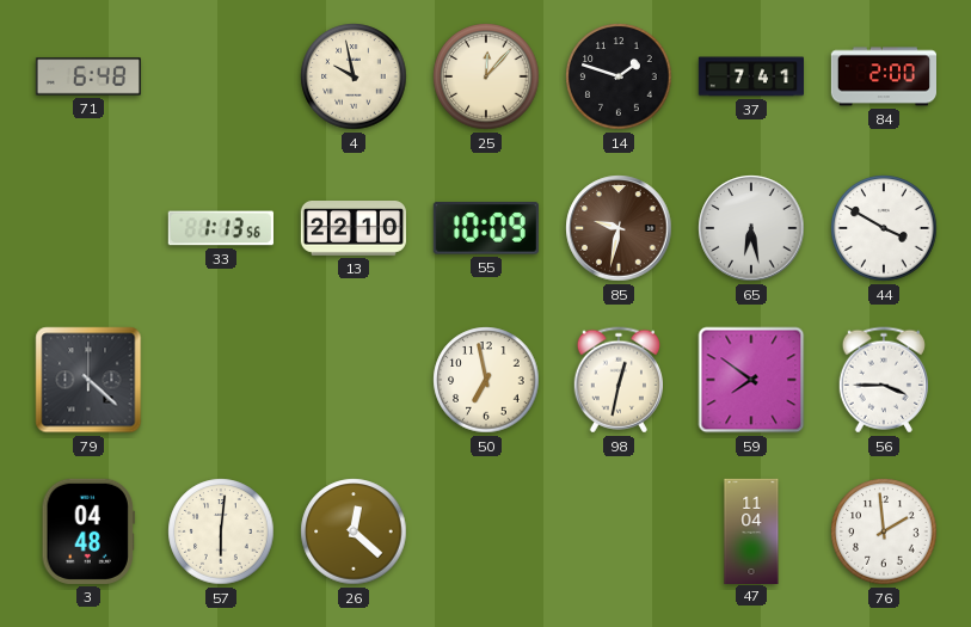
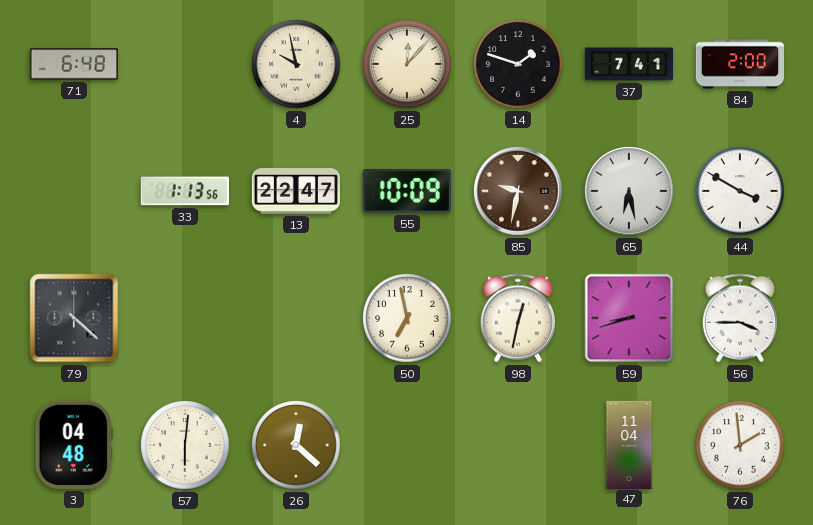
13: 22:10 -> 22:47 (295, 192)
59: 7:51 -> 8:42 (629, 318)
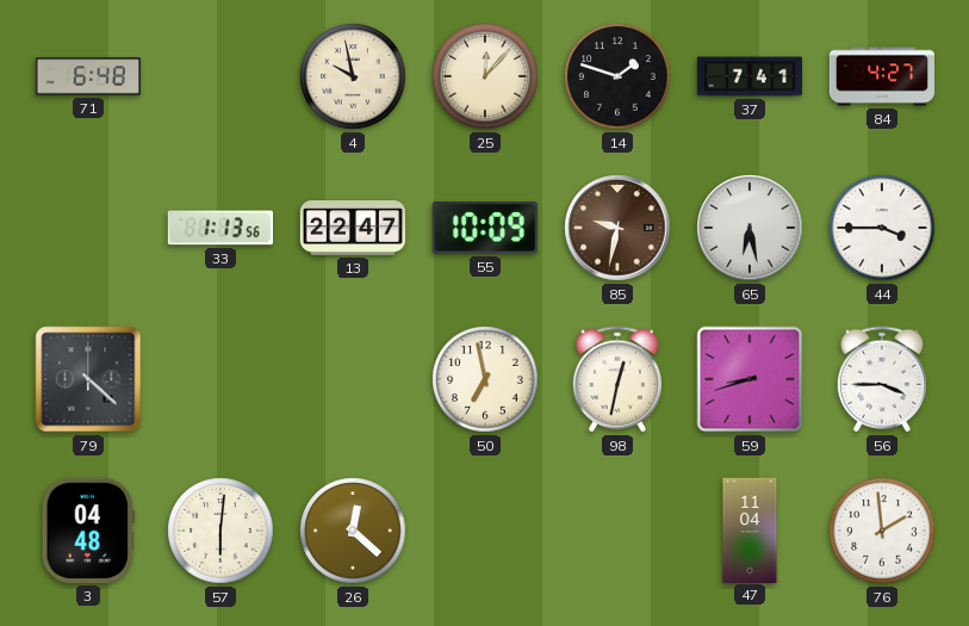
84: 2:00 -> 4:27 (881, 76)
44: 3:50 -> 3:45 (882, 228)
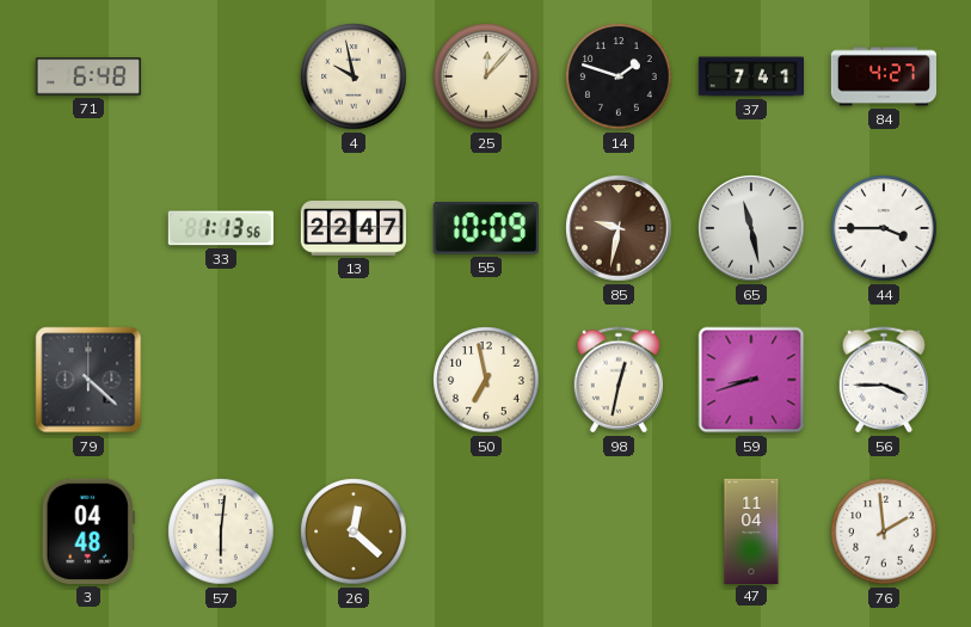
65: 6:28 -> 11:28 (751, 228)
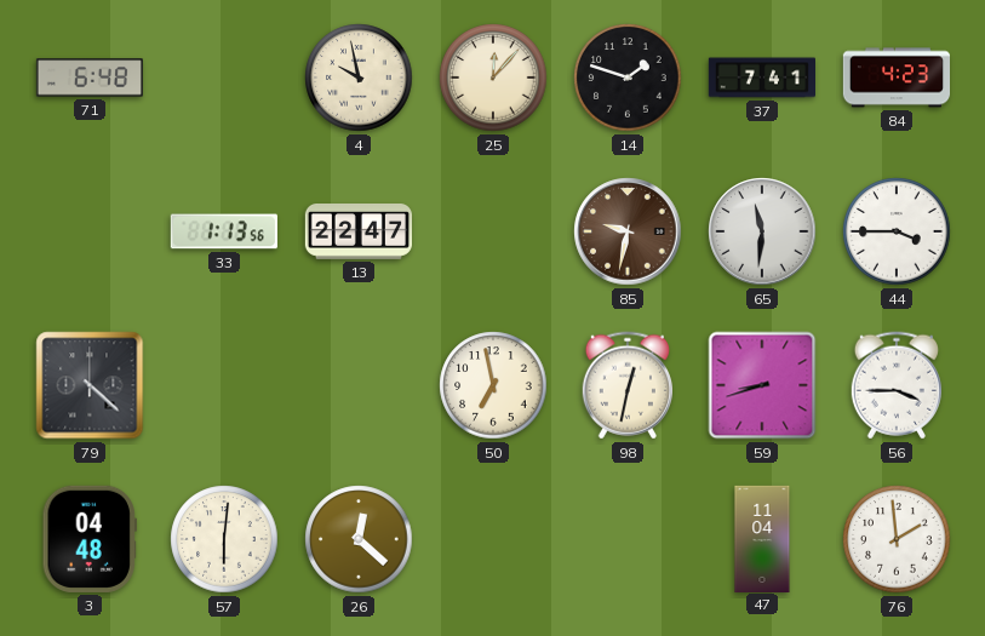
84: 4:27 -> 4:23 (895, 78)
55: 10:09 -> none (486, 228)
65: 11:28 -> 11:31 (762, 231)
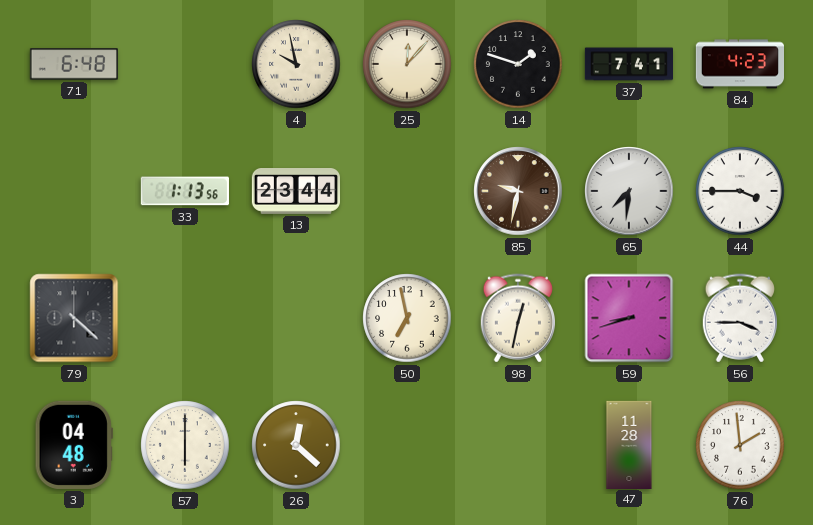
13: 22:47 -> 23:44 (295, 192)
65: 11:31 -> 7:31 (629, 191)
57: 6:01 -> 6:00 (185, 445)
47: 11:04 -> 11:28 (629, 444)
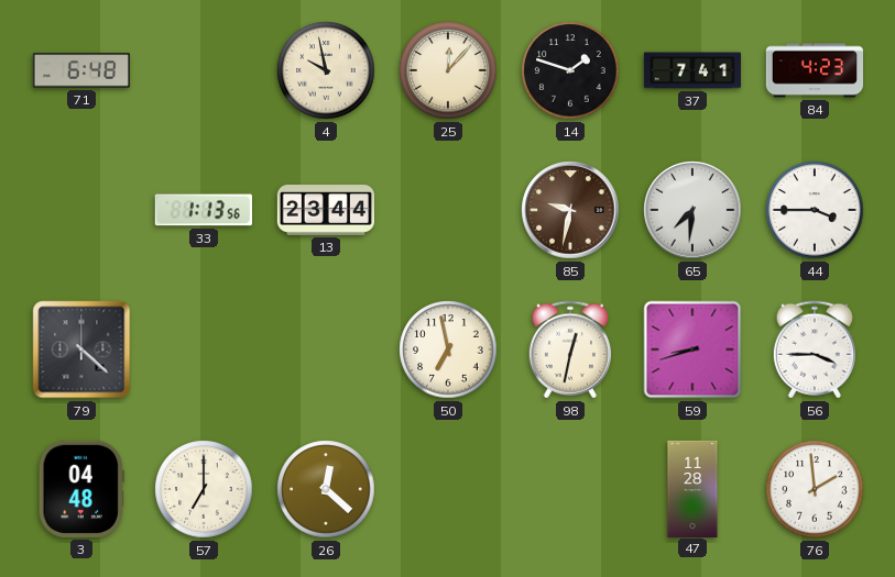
57: 6:00 -> 7:00 (204, 489)
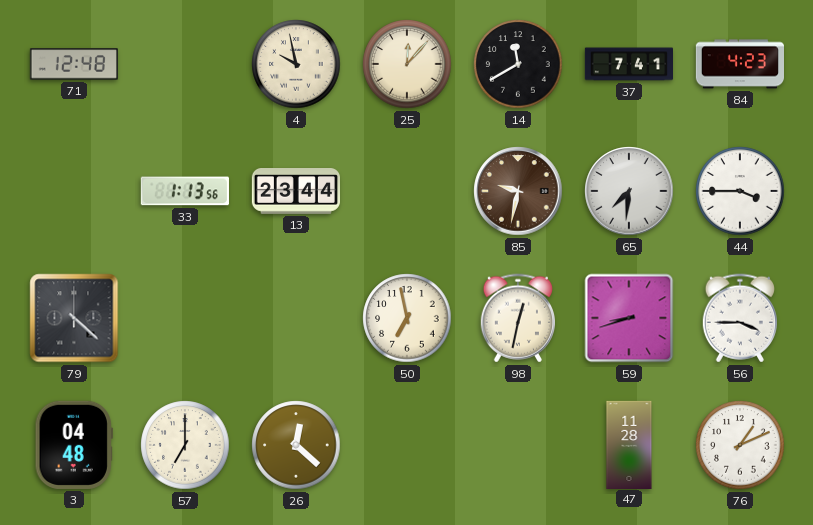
71: 6:48 -> 12:48 (73, 64)
14: 1:48 -> 11:40 (518, 64)
76: 1:59 -> 1:11 (740, 445)
